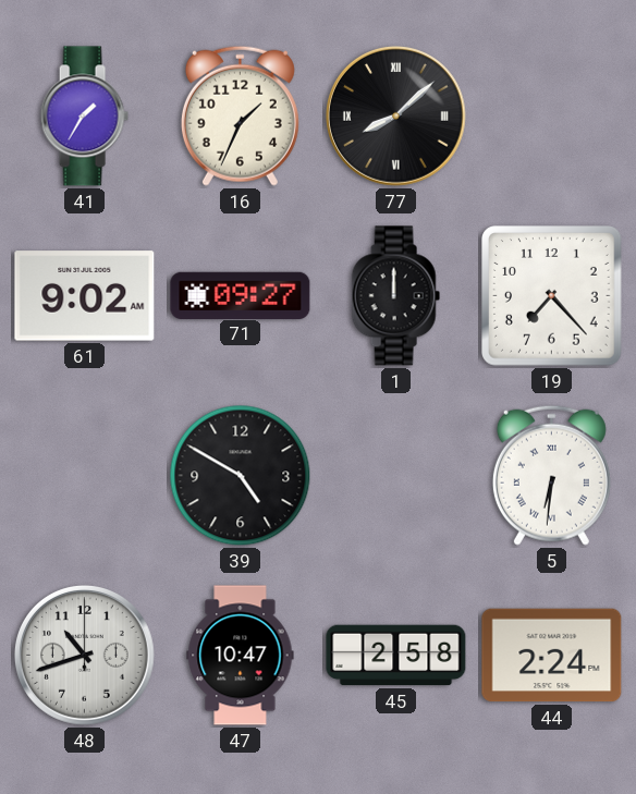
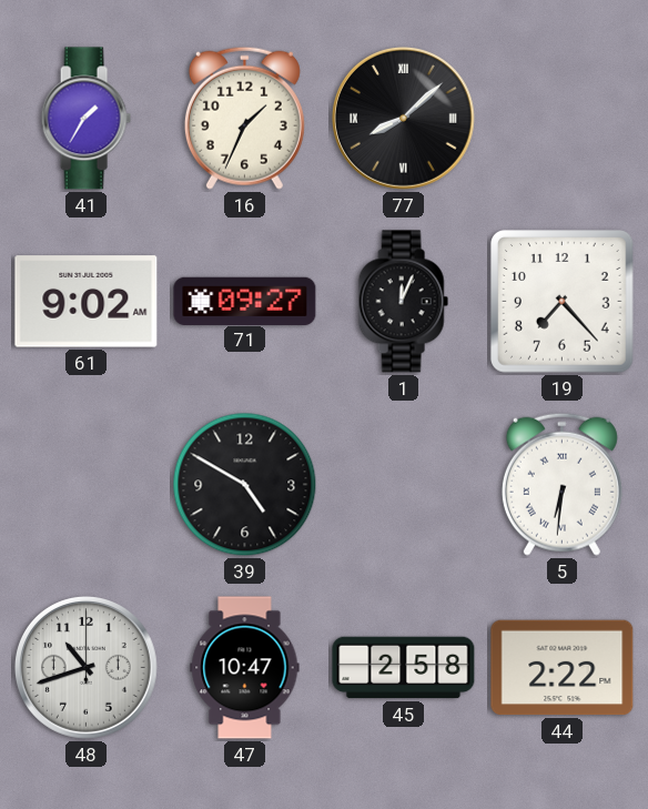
1: 12:00 -> 12:04 (403, 302)
44: 2:24 -> 2:22 (563, 668)
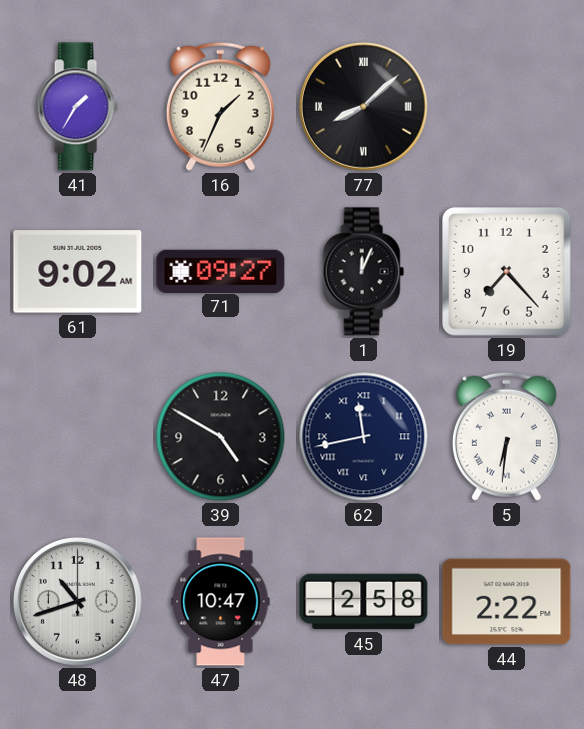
62: none -> 11:43 (364, 437)
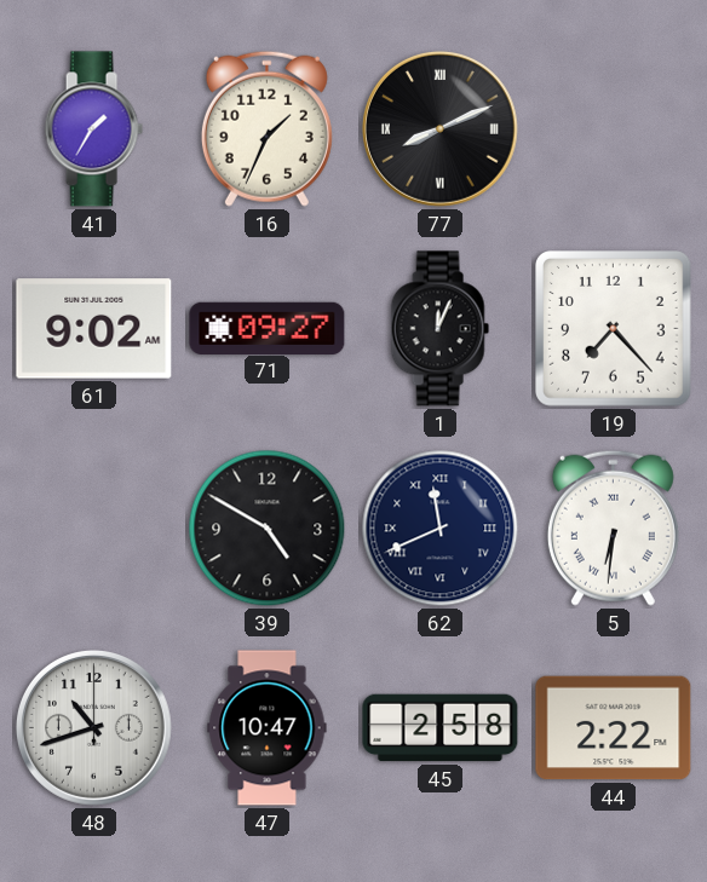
77: 8:08 -> 8:11 (439, 128)
62: 11:43 -> 11:41 (441, 529)
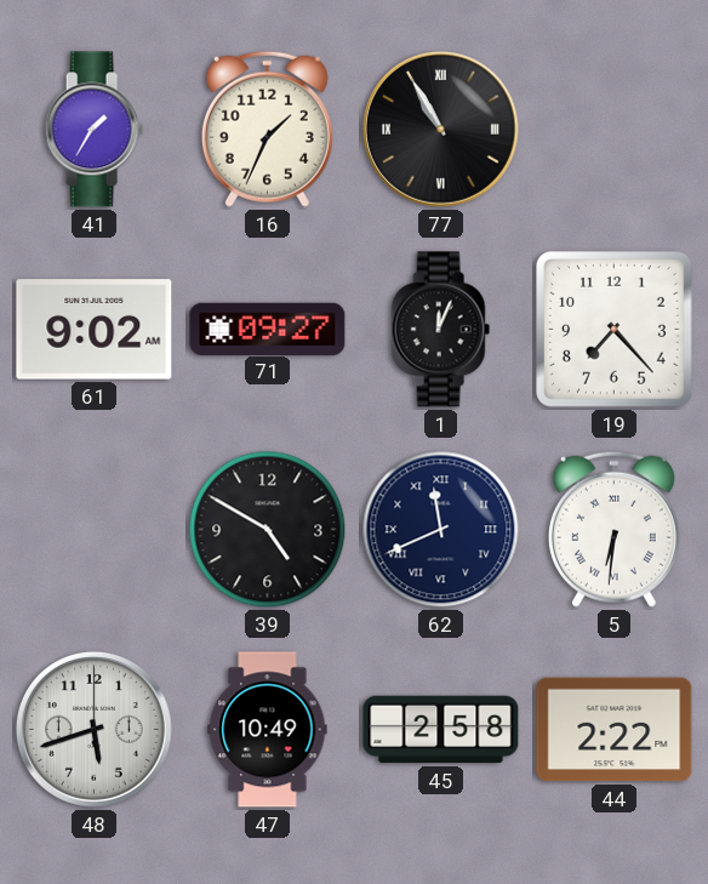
77: 8:11 -> 10:55 (440, 129)
48: 10:42 -> 5:42 (93, 729)
47: 10:47 -> 10:49 (268, 730)
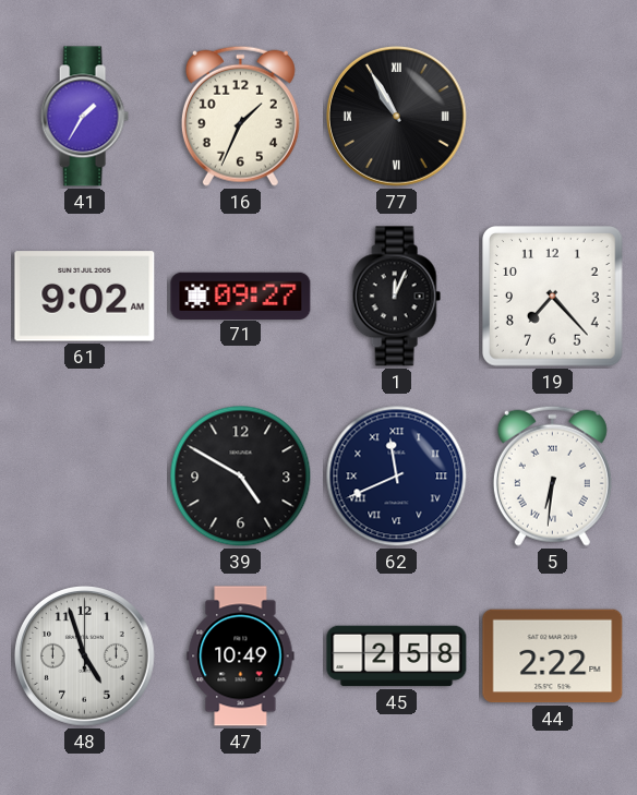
48: 5:42 -> 4:57 (84, 655)
